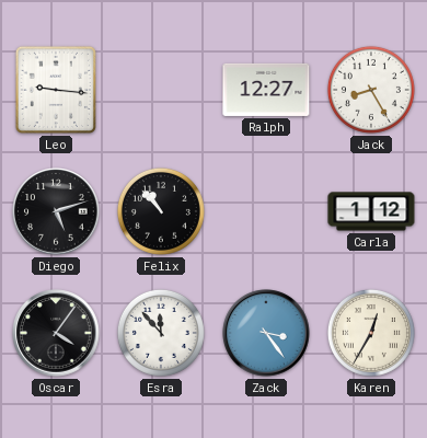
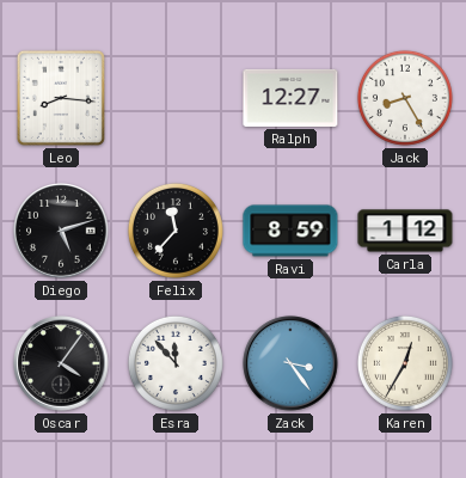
Leo: 9:16 -> 8:16 (61, 98)
Felix: 10:53 -> 11:37 (176, 231)
Ravi: none -> 8:59 (290, 231)
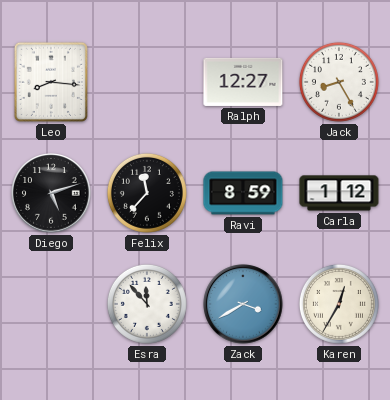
Oscar: 4:06 -> none (61, 363)
Zack: 3:24 -> 3:40 (243, 304)
